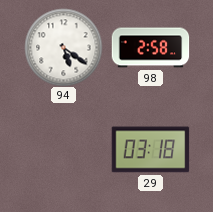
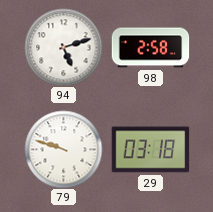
94: 5:21 -> 5:12 (63, 47)
79: none -> 9:48 (63, 149)
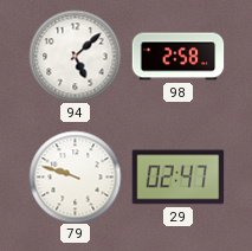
94: 5:12 -> 5:08 (75, 56)
29: 03:18 -> 02:47 (177, 178)
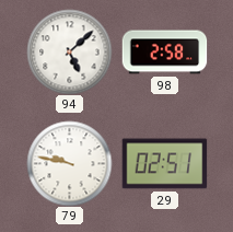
79: 9:48 -> 9:47 (69, 163)
29: 02:47 -> 02:51 (164, 164)
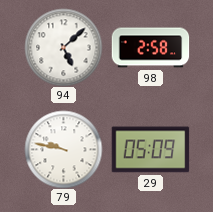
29: 02:51 -> 05:09 (150, 150)
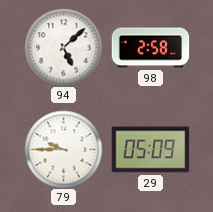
79: 9:47 -> 9:45 (63, 149)
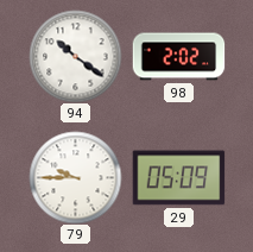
94: 5:08 -> 10:21 (75, 56)
98: 2:58 -> 2:02 (178, 57)
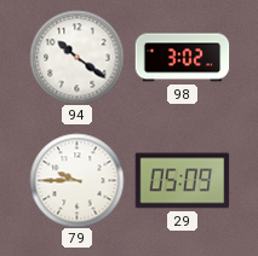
98: 2:02 -> 3:02 (182, 58)
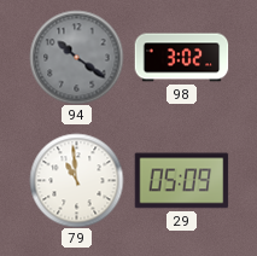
94 dial: white -> grey (76, 57)
79: 9:45 -> 10:59 (76, 180)
